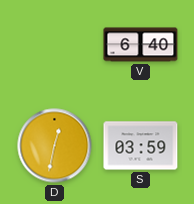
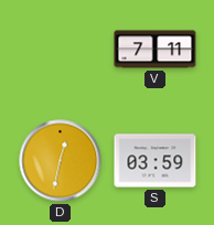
V: 6:40 -> 7:11 (156, 50)
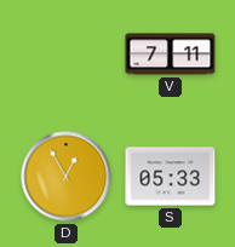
D: 12:32 -> 12:55 (67, 177)
S: 03:59 -> 05:33 (171, 177)
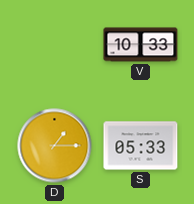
V: 7:11 -> 10:33 (141, 45)
D: 12:55 -> 1:15 (55, 146)
